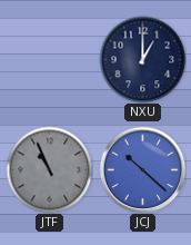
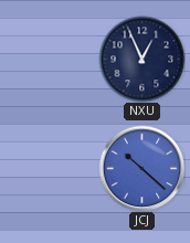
NXU: 1:00 -> 12:56 (141, 59)
JTF: 10:56 -> none (49, 169)
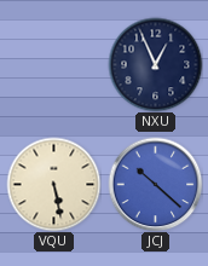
VQU: none -> 5:28 (53, 184)
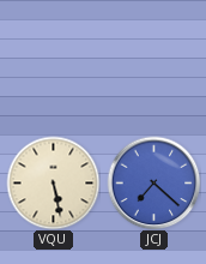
NXU: 12:56 -> none (155, 64)
JCJ: 10:22 -> 7:22 (153, 182)
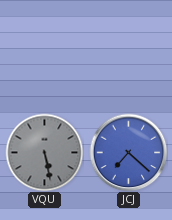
VQU dial: cream -> grey (44, 152)
